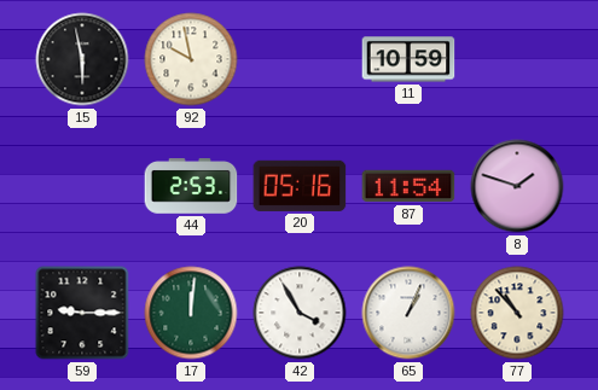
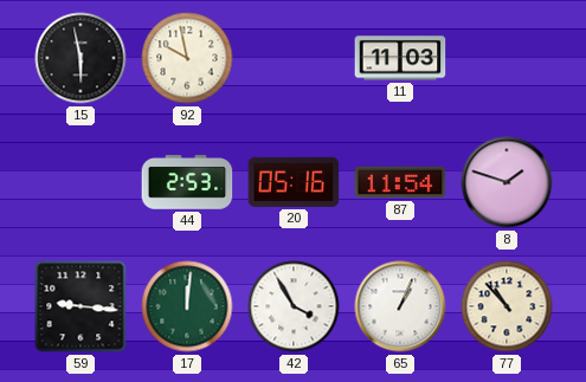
11: 10:59 -> 11:03 (400, 58)
59: 9:15 -> 9:16 (81, 306)
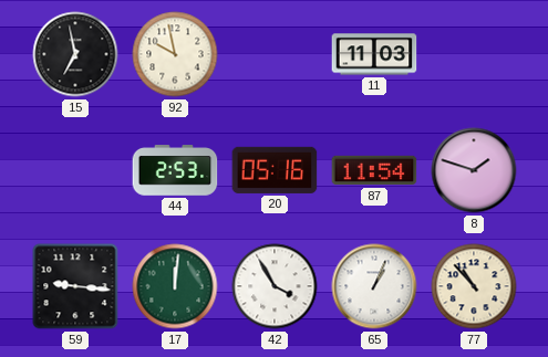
15: 5:58 -> 6:58 (75, 54)
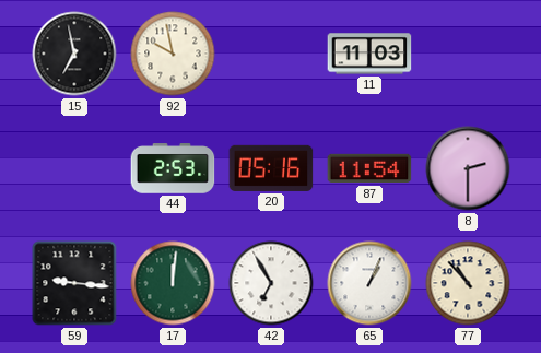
8: 1:48 -> 2:30 (468, 168)
42: 3:55 -> 6:55 (271, 283)
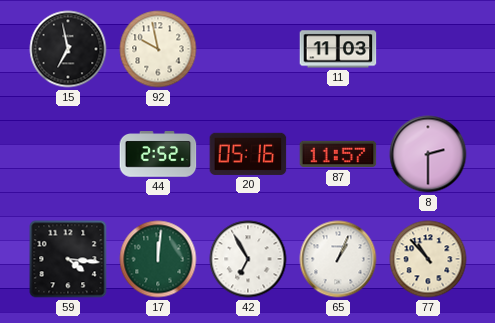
44: 2:53 -> 2:52 (158, 154)
87: 11:54 -> 11:57 (338, 154)
59: 9:16 -> 4:16 (68, 259)
